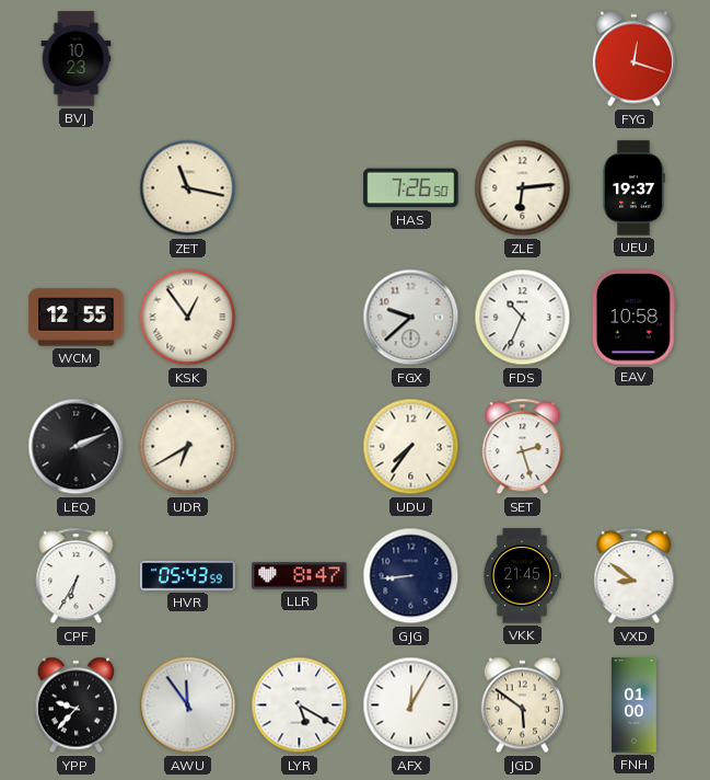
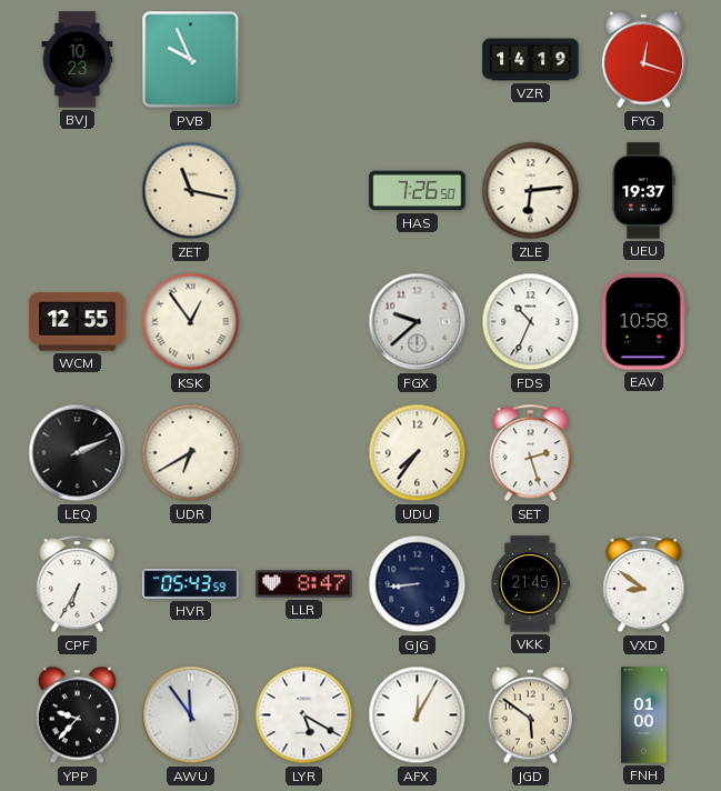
PVB: none -> 9:56 (191, 60)
VZR: none -> 14:19 (531, 60)
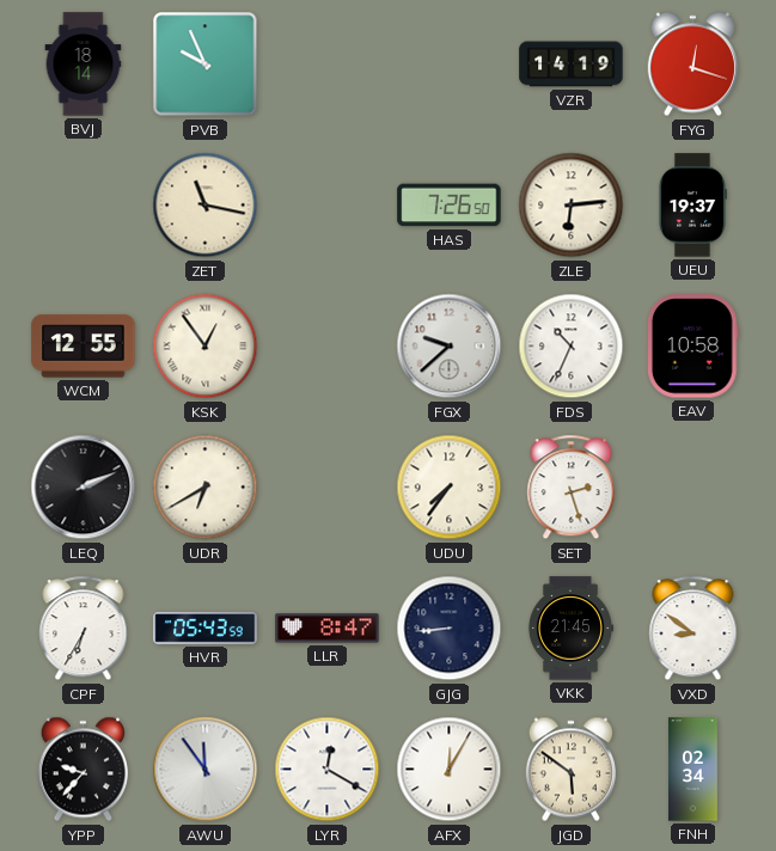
BVJ: 10:23 -> 18:14 (84, 65)
LYR: 5:20 -> 12:20 (328, 770)
FNH: 01:00 -> 02:34 (693, 770)
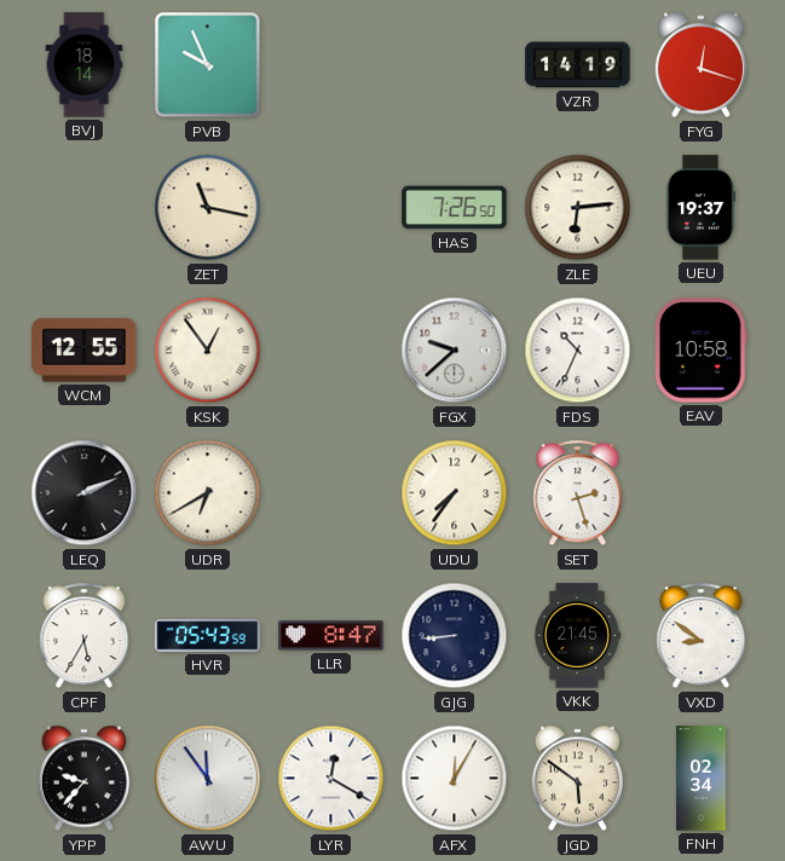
CPF: 6:35 -> 5:35 (85, 636)
